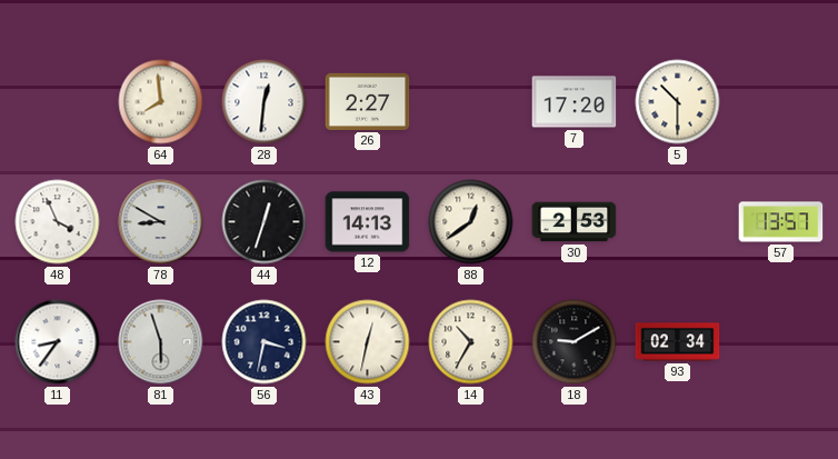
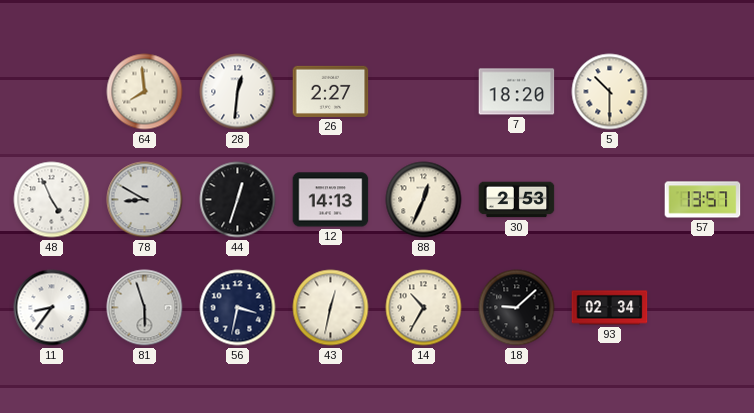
7: 17:20 -> 18:20 (517, 92)
48: 3:56 -> 4:56 (52, 200)
88: 12:39 -> 12:34 (424, 200)
18: 9:10 -> 9:08 (517, 308)
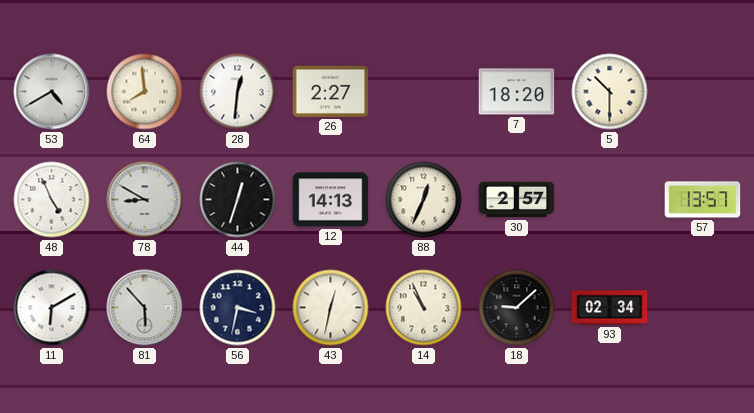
53: none -> 4:40 (52, 92)
30: 2:53 -> 2:57 (517, 200)
11: 8:36 -> 6:10 (52, 308)
81: 5:57 -> 5:53 (145, 308)
14: 10:35 -> 10:56 (424, 308)
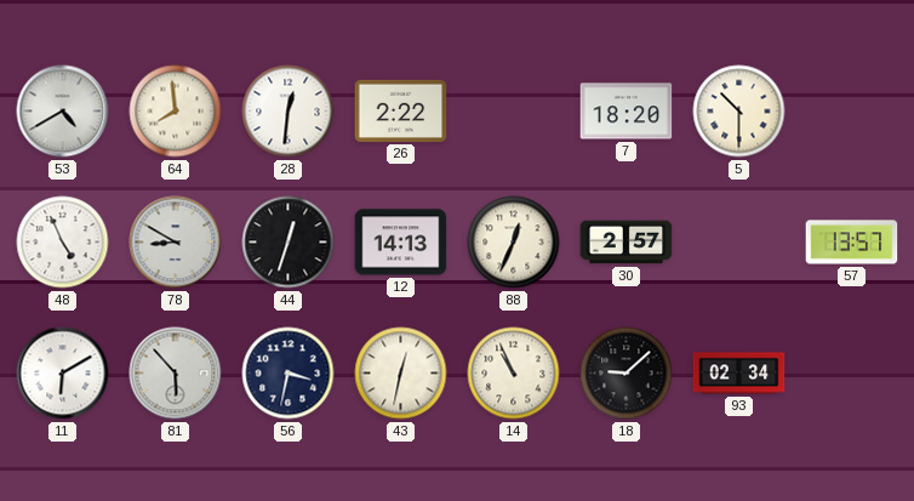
26: 2:27 -> 2:22 (401, 110)
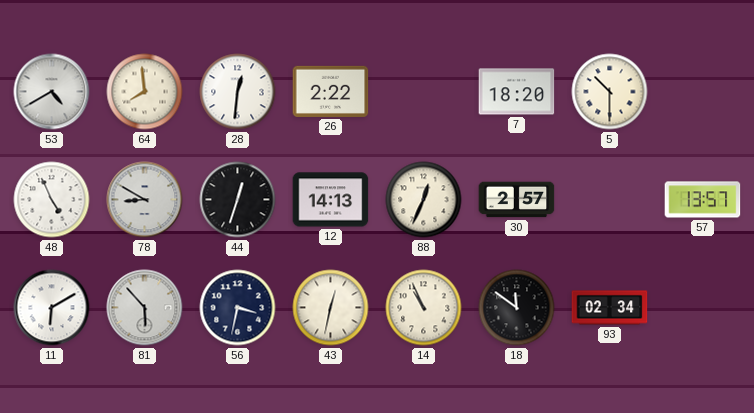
18: 9:08 -> 11:51 (517, 308)
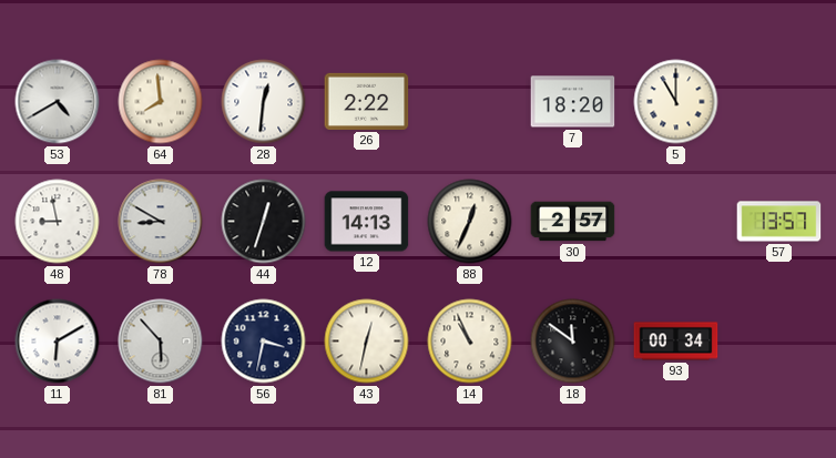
5: 10:30 -> 11:00 (676, 102)
48: 4:56 -> 8:58 (58, 222)
93: 02:34 -> 00:34 (676, 342)
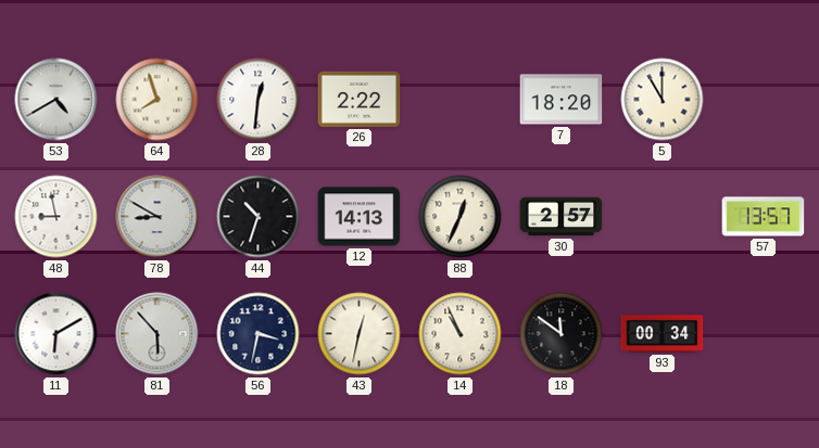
64: 7:59 -> 7:57 (157, 100)
44: 12:33 -> 10:33 (259, 217)
